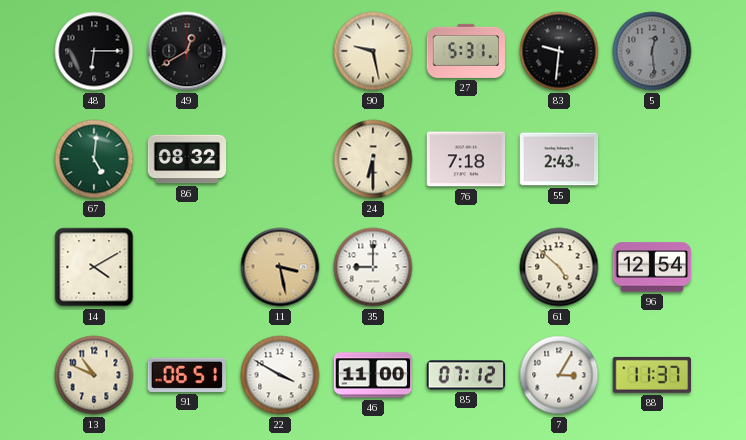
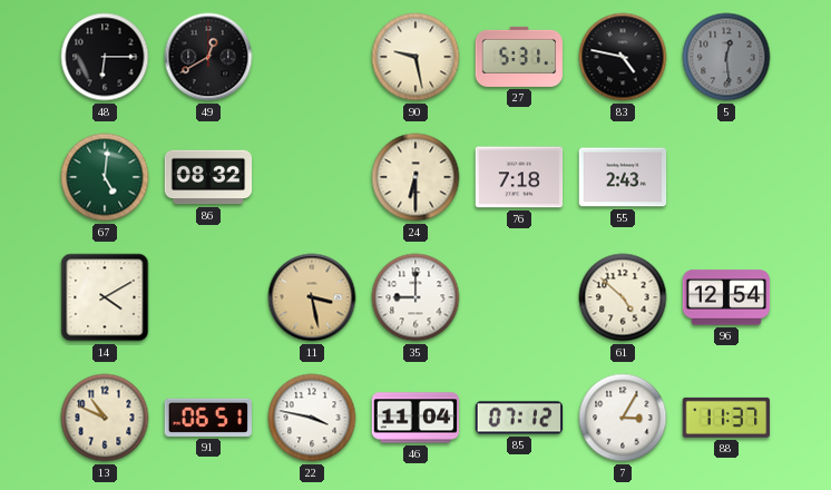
83: 9:31 -> 4:47 (623, 57)
22: 3:50 -> 3:47 (312, 418)
46: 11:00 -> 11:04 (415, 418)
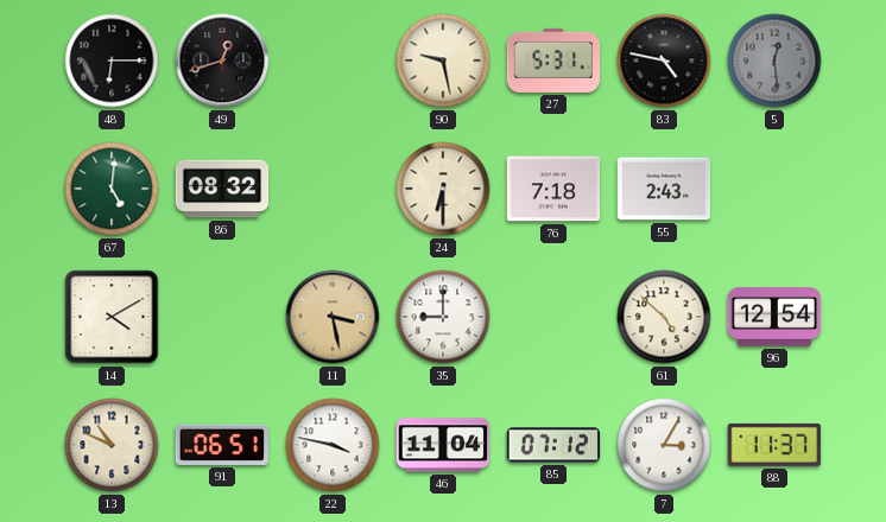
49: 12:40 -> 12:42 (222, 61)
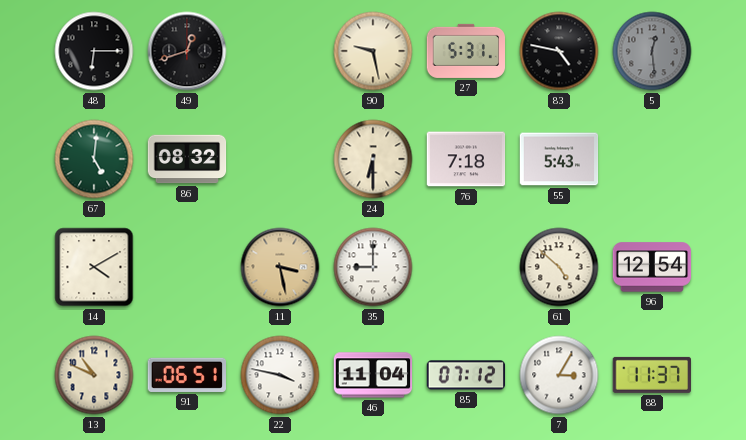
55: 2:43 -> 5:43 (559, 159)
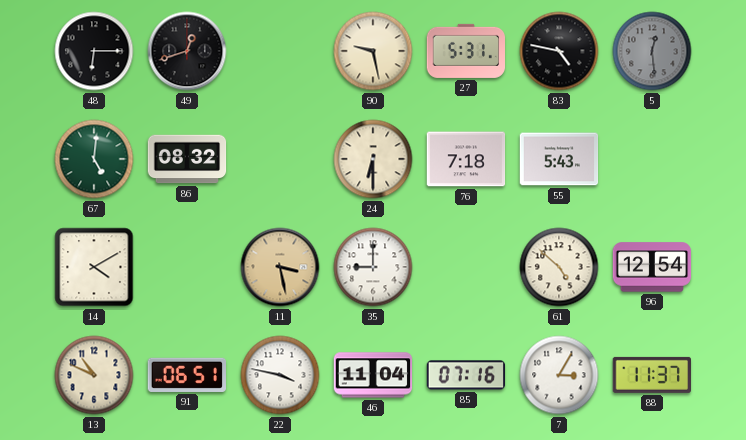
85: 07:12 -> 07:16 (466, 375)
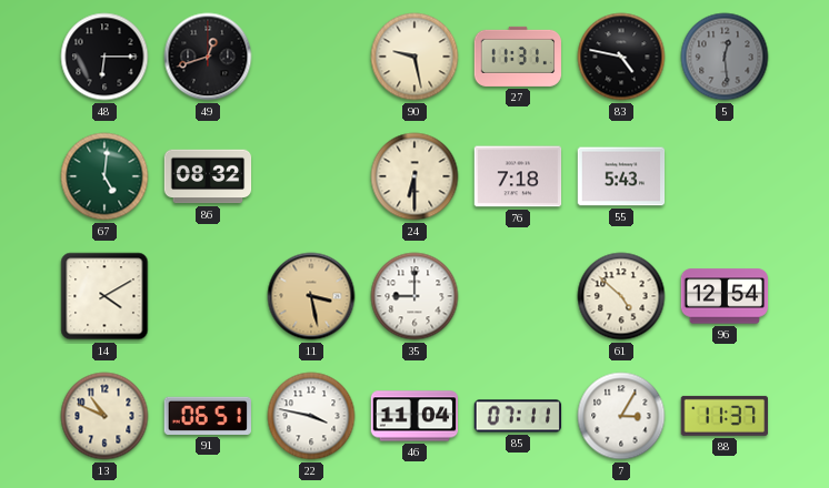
27: 5:31 -> 11:31 (518, 57)
85: 07:16 -> 07:11 (518, 416)
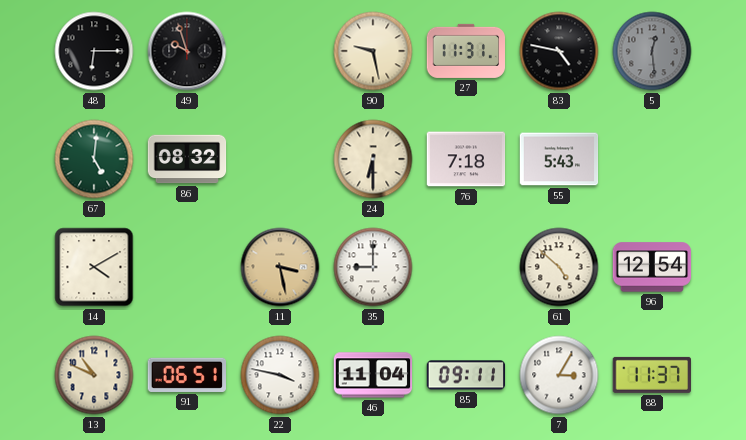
49: 12:42 -> 9:57 (187, 51)
85: 07:11 -> 09:11 (466, 375)
